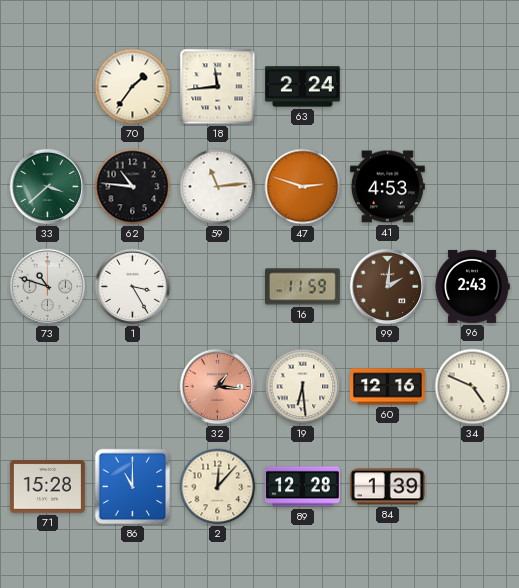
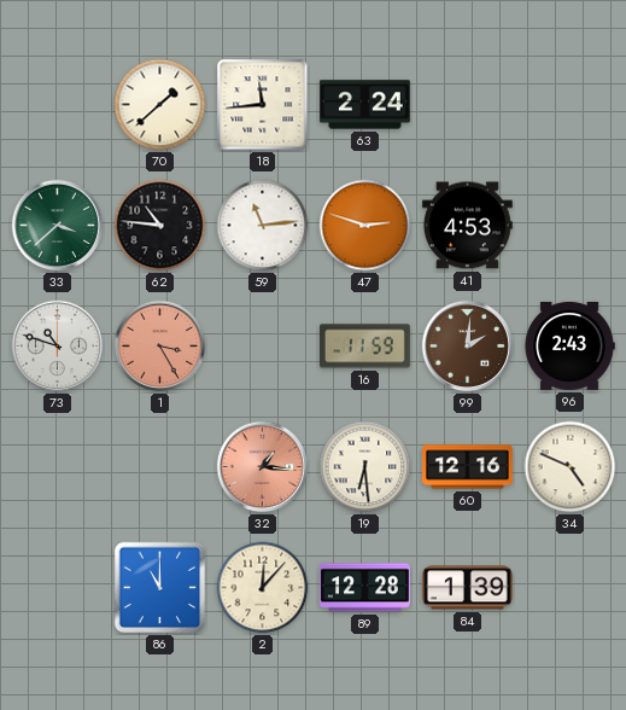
70: 1:36 -> 1:38 (160, 105)
1 dial: white -> salmon (160, 347)
71: 15:28 -> none (47, 487)
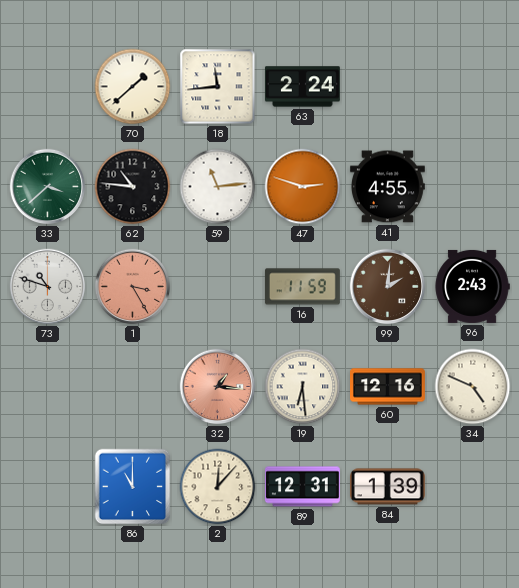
41: 4:53 -> 4:55 (387, 187)
89: 12:28 -> 12:31 (302, 487)
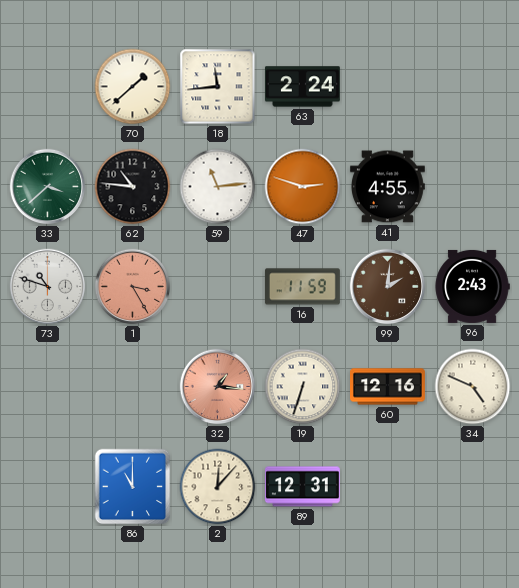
19: 6:29 -> 6:33 (303, 387)
84: 1:39 -> none (387, 487)
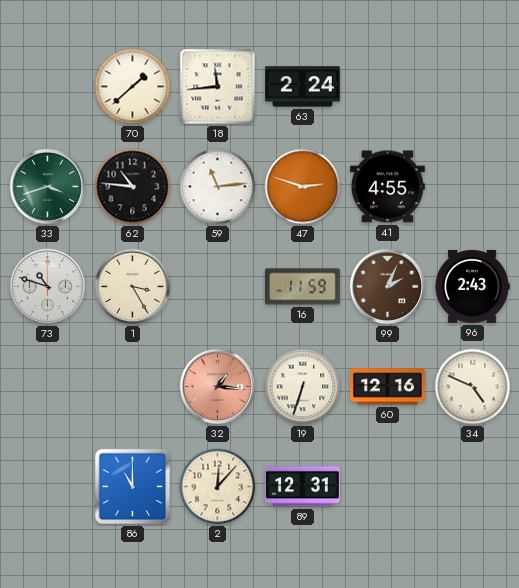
33: 3:38 -> 3:42 (48, 187)
1 dial: salmon -> cream (133, 287)
99: 2:01 -> 2:04 (388, 287)
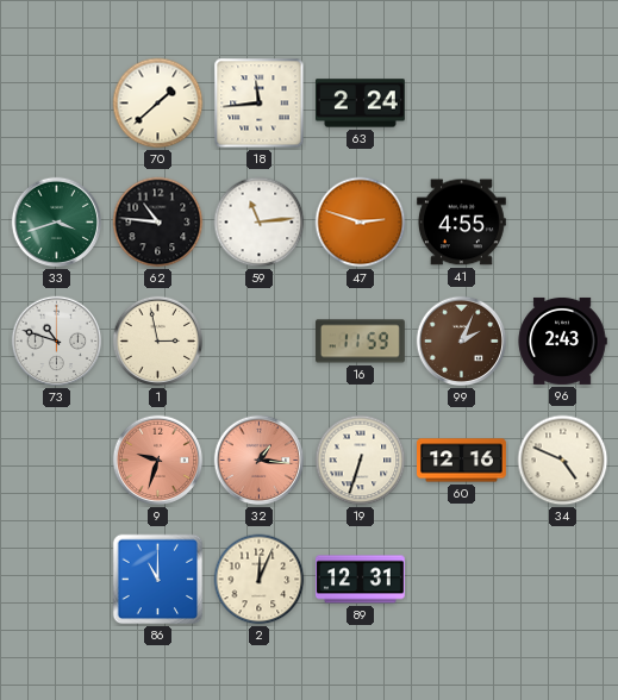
1: 3:25 -> 2:58 (158, 342)
9: none -> 9:33 (158, 461)
2: 12:07 -> 12:04 (260, 580)
